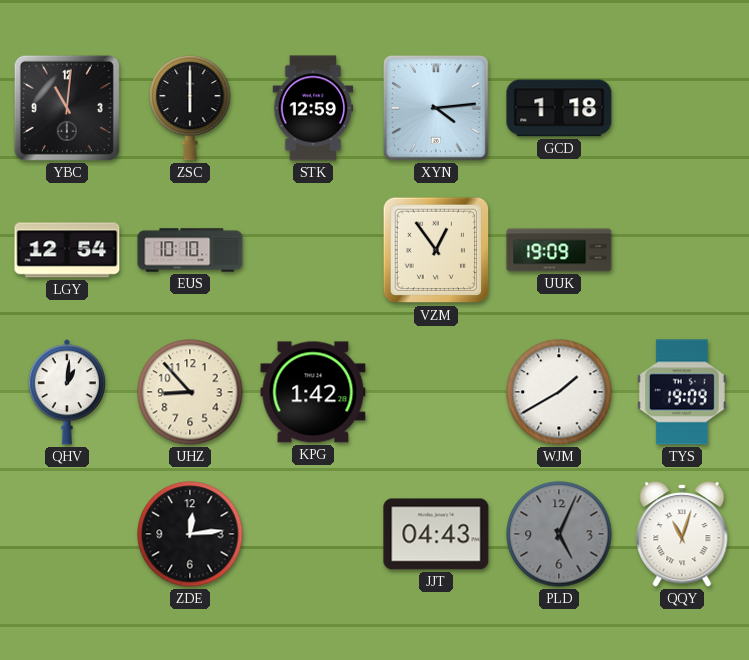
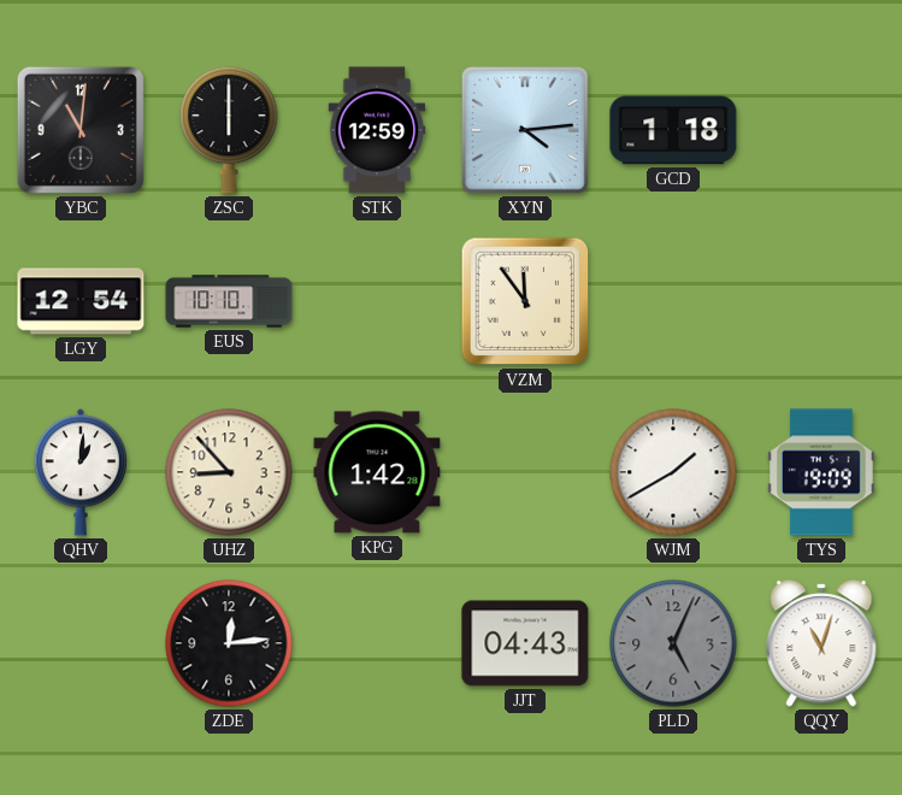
VZM: 12:54 -> 11:54 (525, 301)
UUK: 19:09 -> none (559, 250)
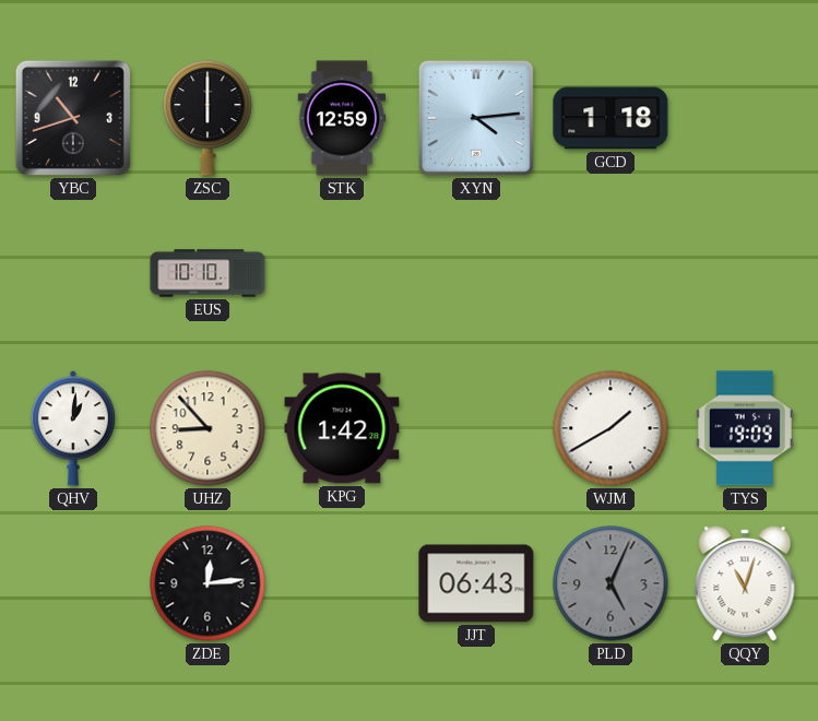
YBC: 11:01 -> 10:42 (73, 118)
LGY: 12:54 -> none (81, 301)
VZM: 11:54 -> none (525, 301)
JJT: 04:43 -> 06:43 (476, 583)
